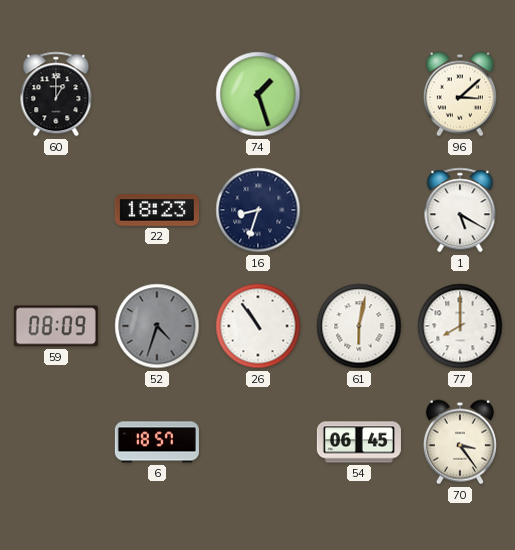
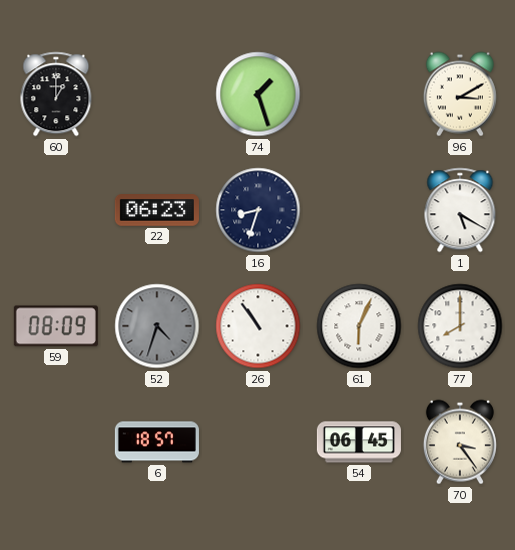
96: 3:08 -> 3:10 (460, 94)
22: 18:23 -> 06:23 (157, 210)
61: 6:02 -> 6:04 (359, 326)
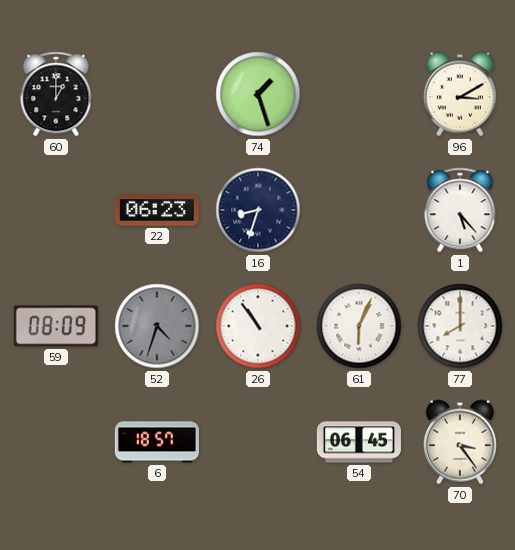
1: 5:20 -> 5:23 (460, 210)
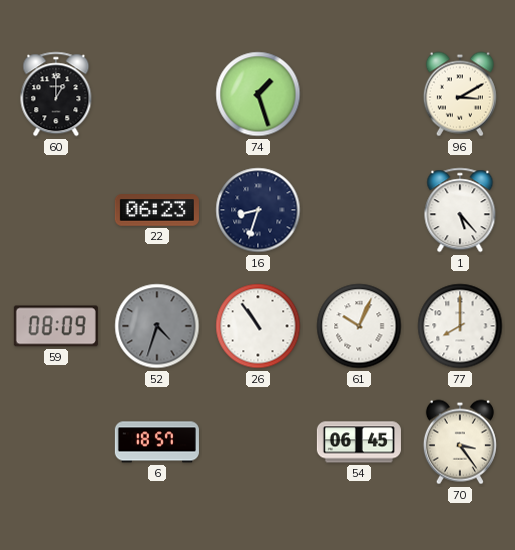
61: 6:04 -> 10:04 (359, 326)
